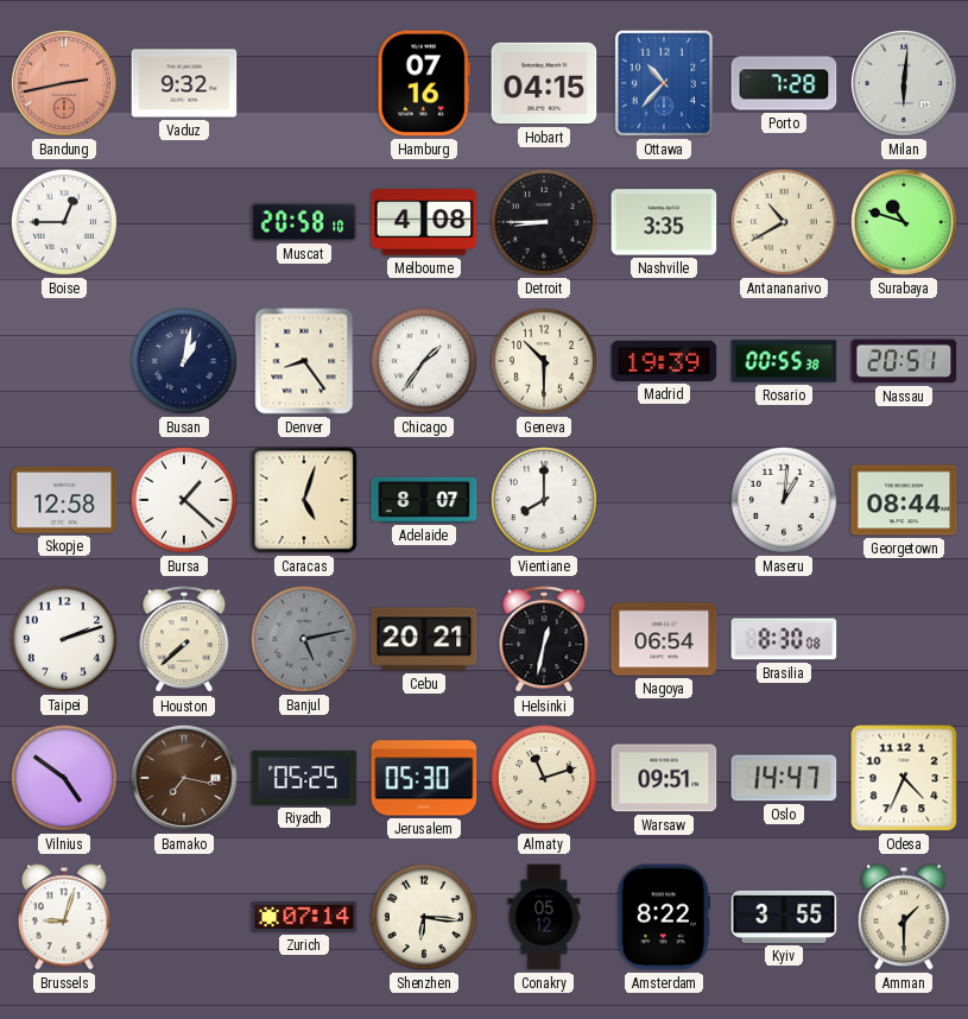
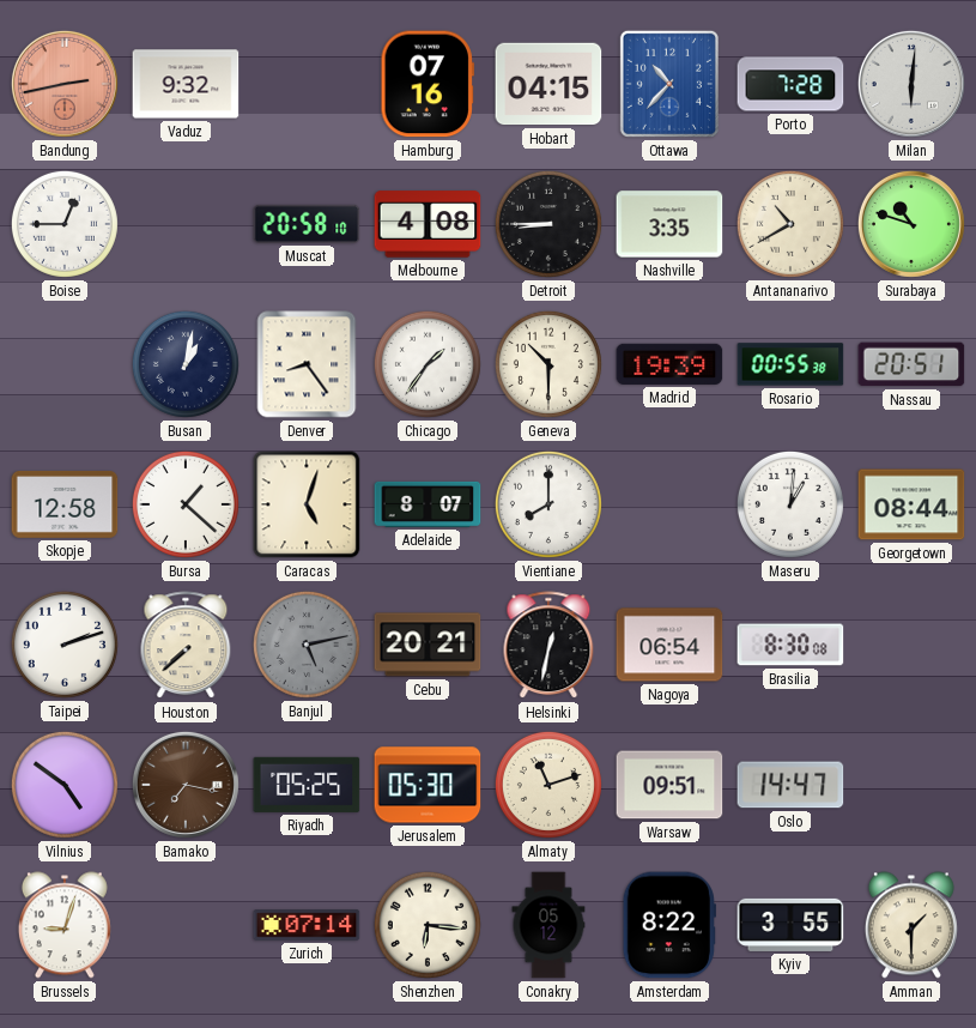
Odesa: 4:34 -> none (904, 778)
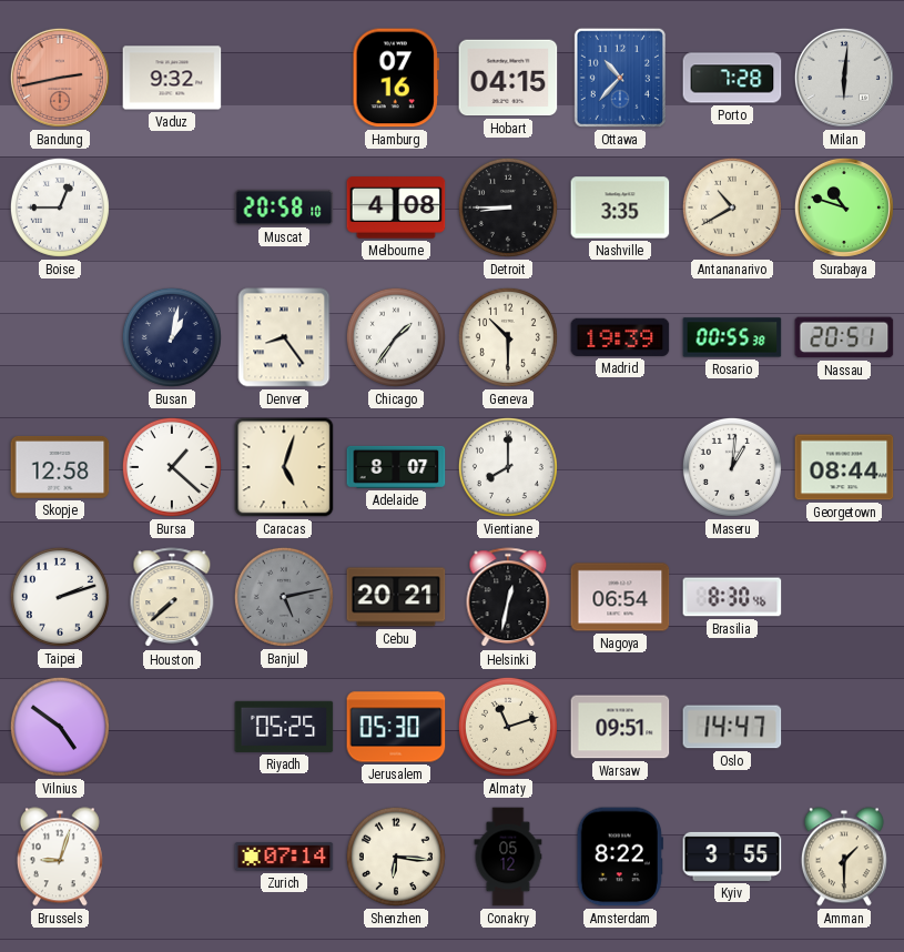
Brasilia: 8:30:08 -> 8:30:46 (732, 597)
Bamako: 7:17 -> none (186, 785)
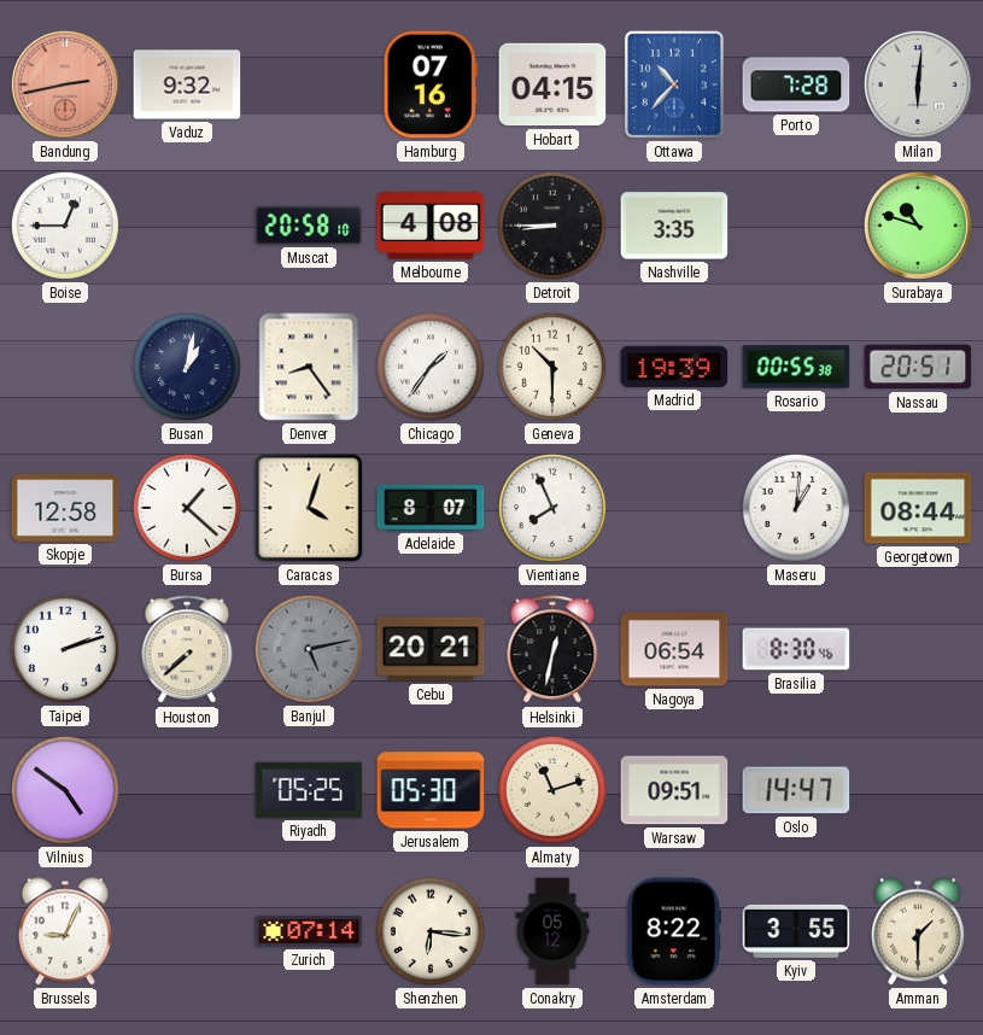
Antananarivo: 10:40 -> none (732, 207)
Caracas: 5:03 -> 4:03 (309, 508)
Vientiane: 8:00 -> 7:56 (552, 508)
Brussels: 9:03 -> 9:04 (65, 931)
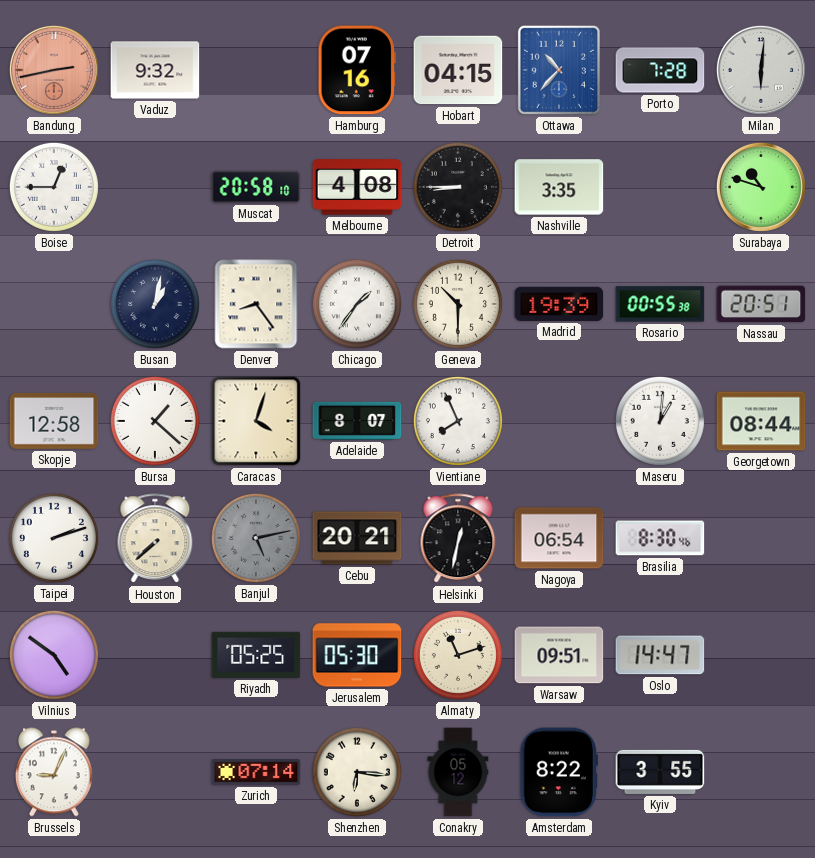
Amman: 1:30 -> none (918, 931)
